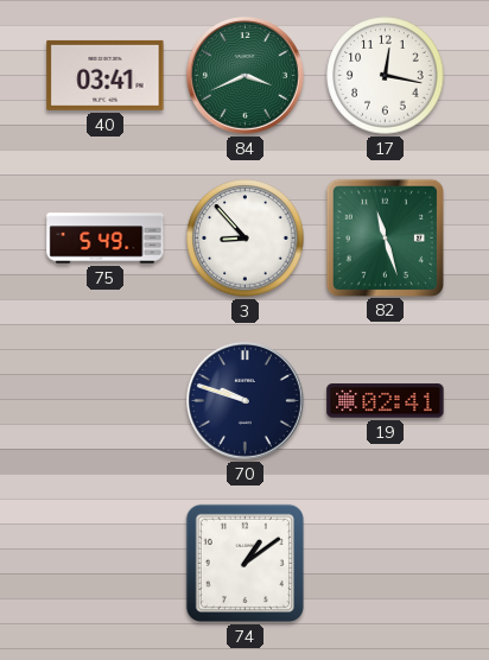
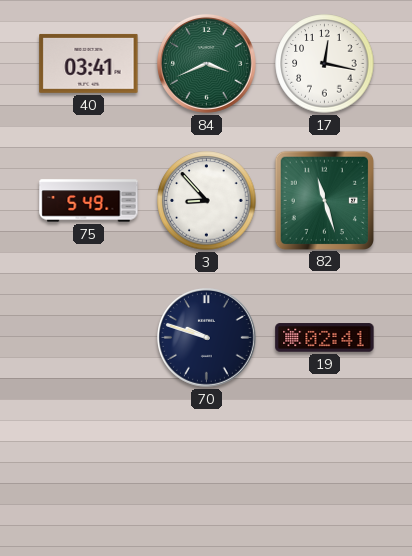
74: 1:09 -> none (244, 563)
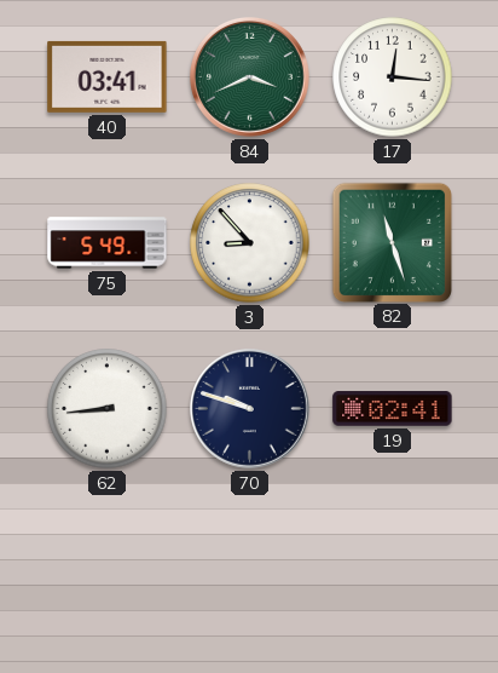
17: 12:17 -> 12:16 (393, 77)
62: none -> 8:44 (108, 409)
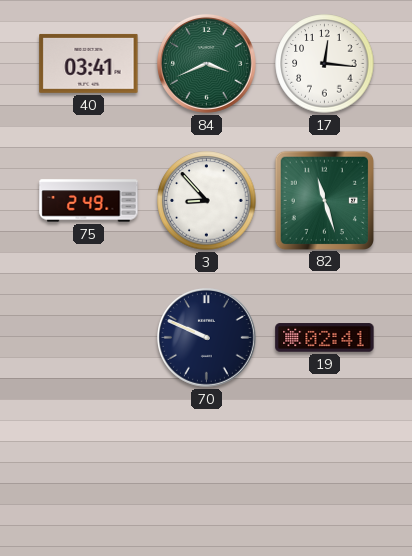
75: 5:49 -> 2:49 (89, 201)
62: 8:44 -> none (108, 409)
70: 9:48 -> 9:49 (207, 338)
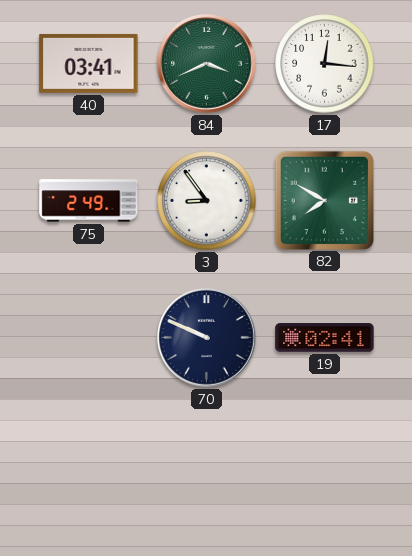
3: 8:53 -> 8:54 (207, 201)
82: 11:27 -> 7:50 (324, 200)
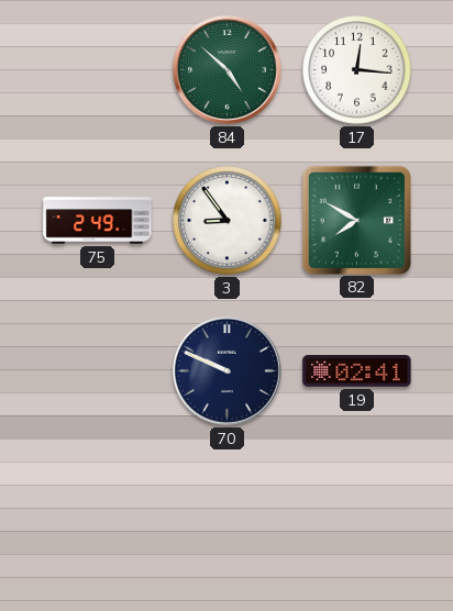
40: 03:41 -> none (89, 63)
84: 3:41 -> 4:52 (228, 70)
